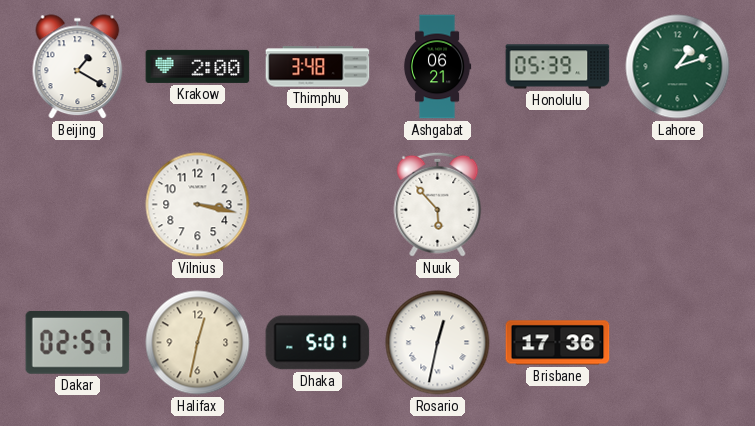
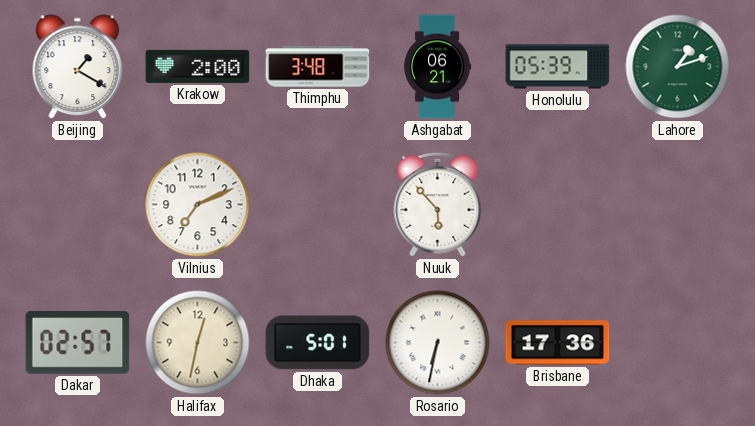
Vilnius: 3:17 -> 7:11 (198, 205)
Rosario: 12:32 -> 6:32 (438, 343)
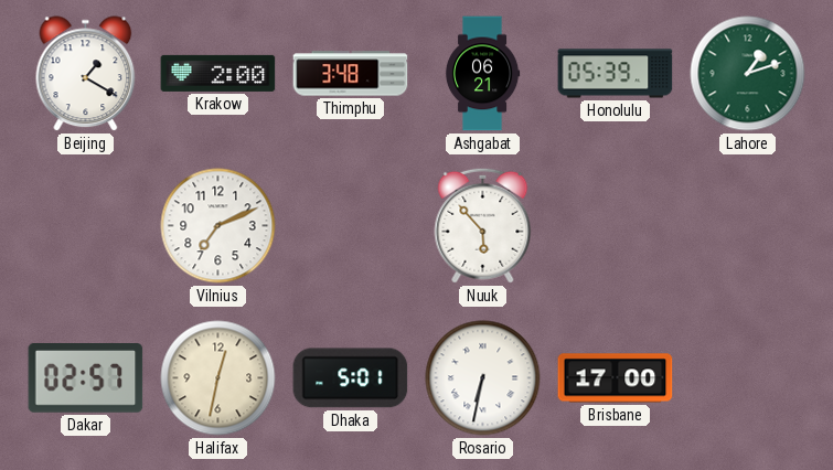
Brisbane: 17:36 -> 17:00 (616, 378)
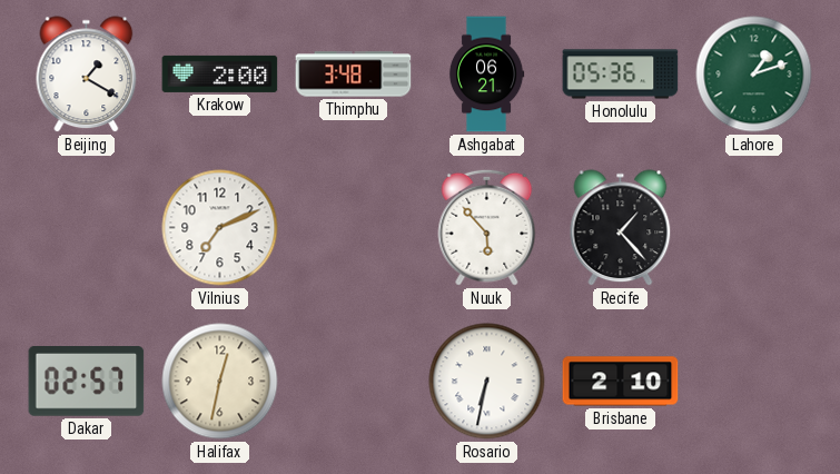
Honolulu: 05:39 -> 05:36 (621, 75)
Recife: none -> 1:23 (621, 228)
Dhaka: 5:01 -> none (351, 378)
Brisbane: 17:00 -> 2:10 (621, 382)
